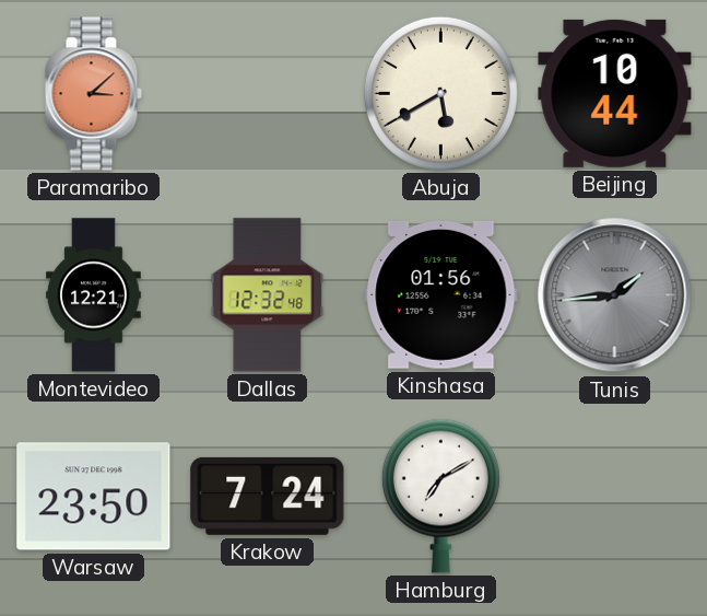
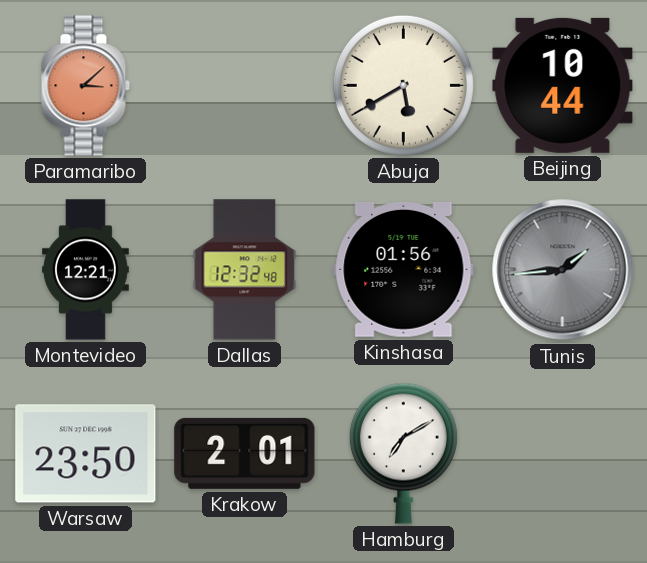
Krakow: 7:24 -> 2:01 (245, 453)
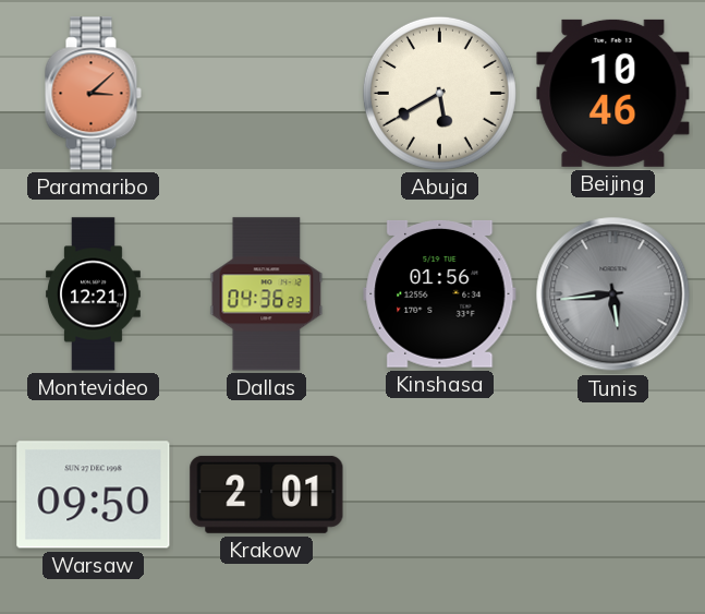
Beijing: 10:44 -> 10:46 (613, 93)
Dallas: 12:32 -> 04:36 (267, 294)
Tunis: 1:44 -> 5:44 (613, 294)
Warsaw: 23:50 -> 09:50 (94, 495)
Hamburg: 7:10 -> none (403, 453)
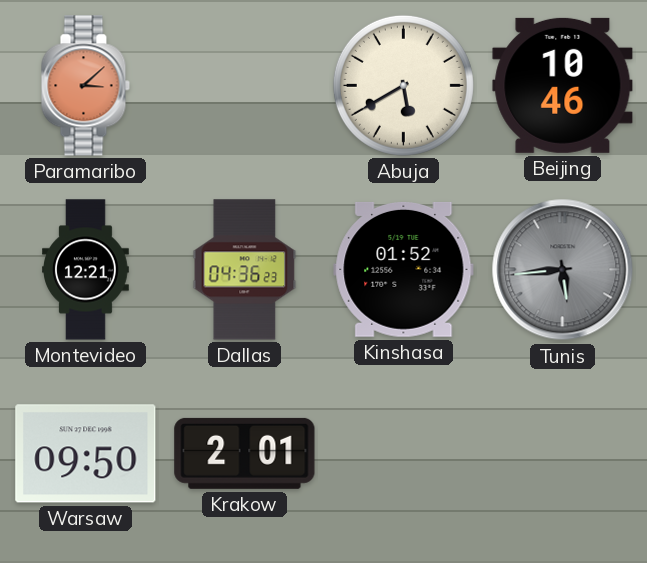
Kinshasa: 01:56 -> 01:52 (404, 269)
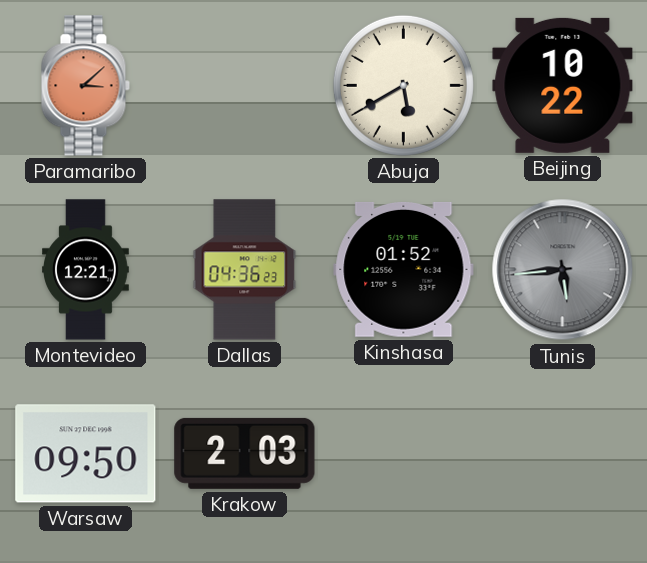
Beijing: 10:46 -> 10:22 (563, 85)
Krakow: 2:01 -> 2:03 (245, 453)
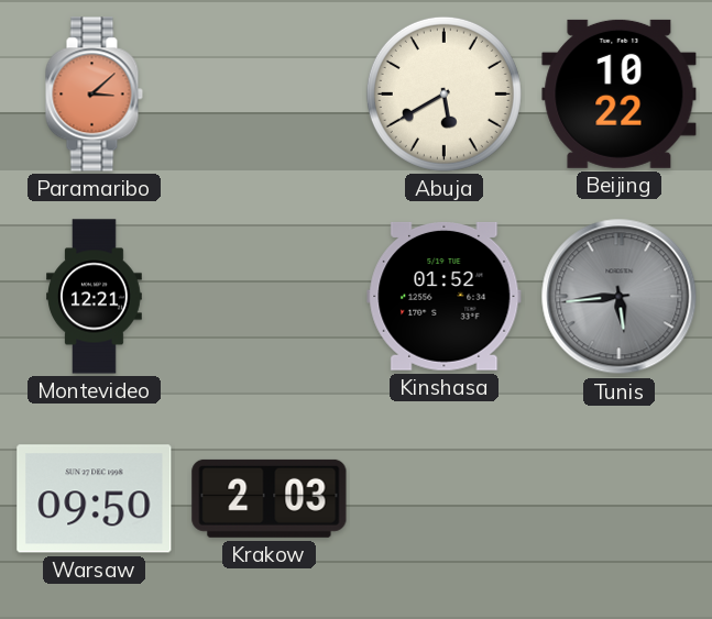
Dallas: 04:36 -> none (245, 270)
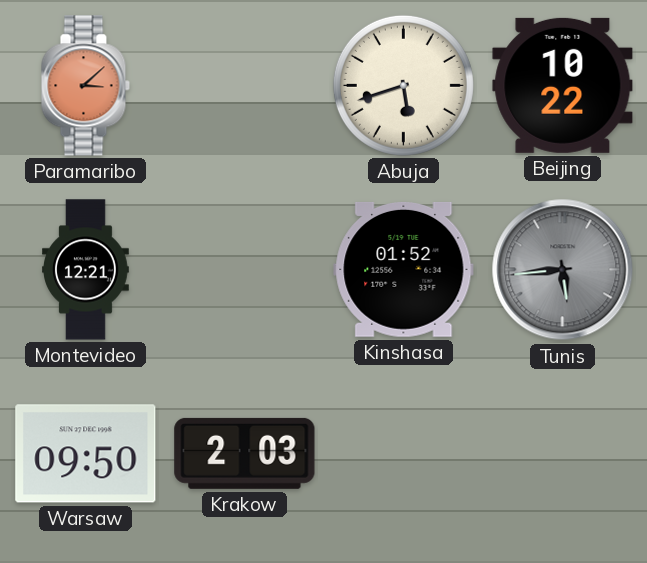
Abuja: 5:40 -> 5:42 (403, 85)
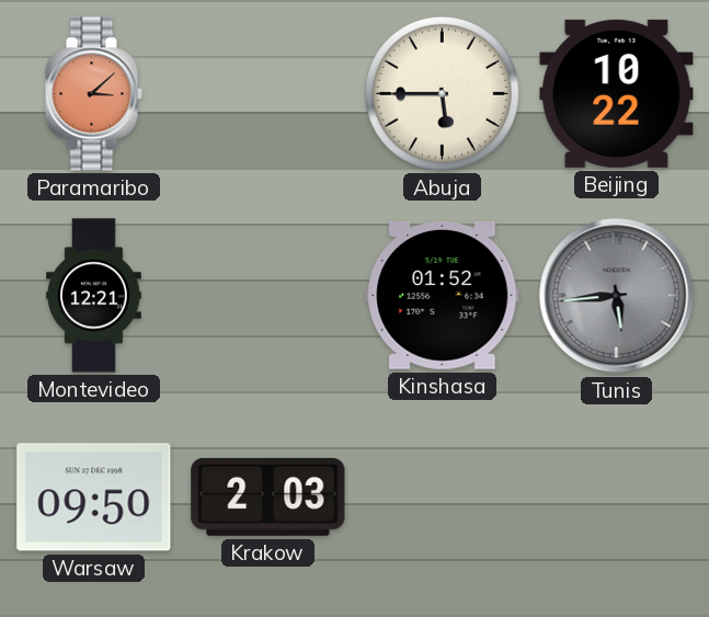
Abuja: 5:42 -> 5:45 (442, 93)
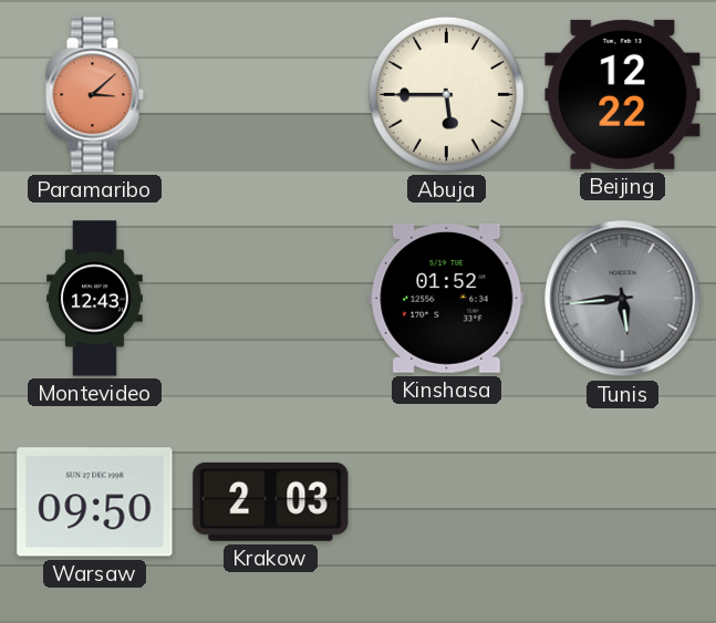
Beijing: 10:22 -> 12:22 (623, 94)
Montevideo: 12:21 -> 12:43 (95, 299)
